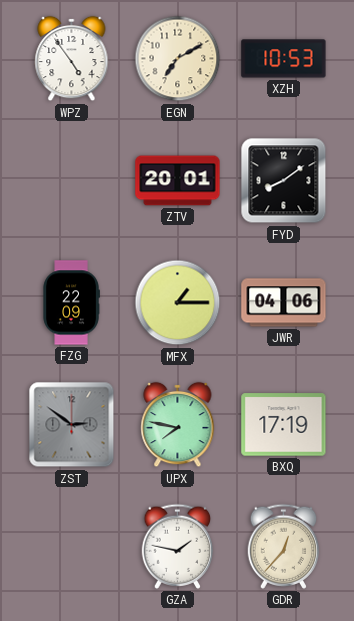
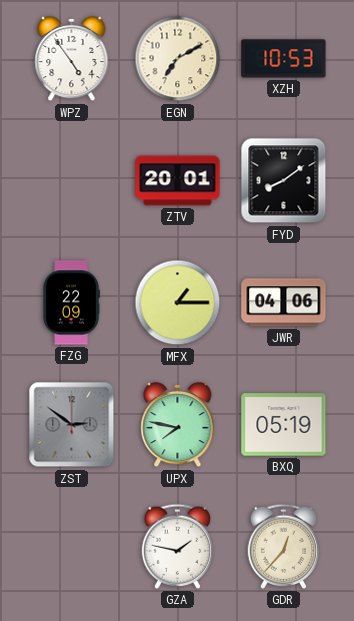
BXQ: 17:19 -> 05:19 (284, 425)
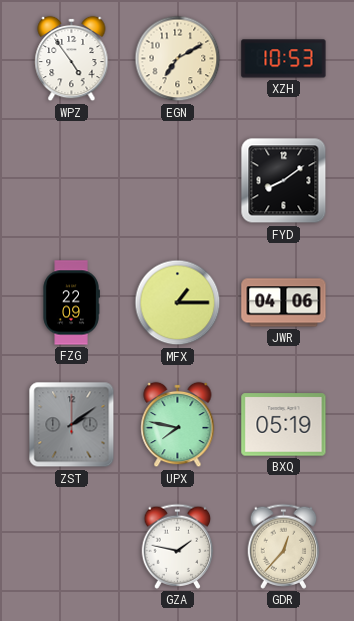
ZTV: 20:01 -> none (178, 181)
ZST: 2:51 -> 2:09 (72, 425)
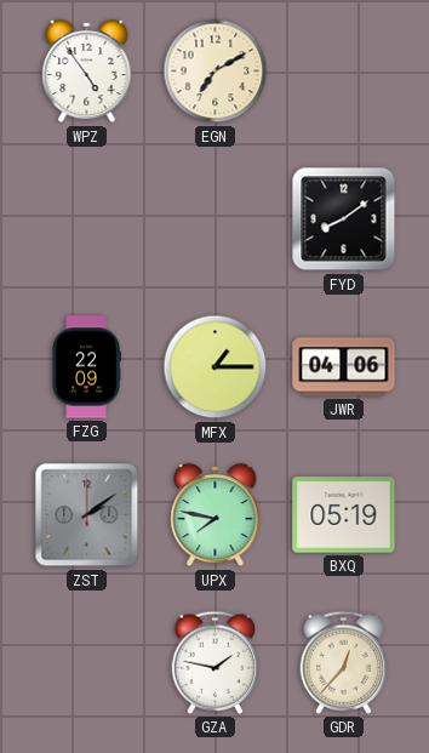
XZH: 10:53 -> none (284, 59)
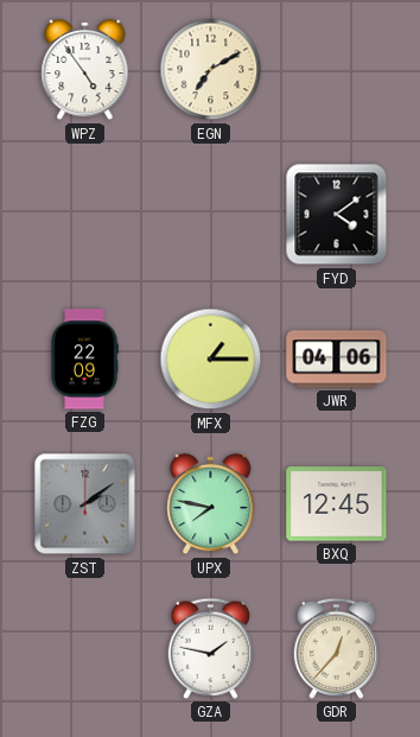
FYD: 8:09 -> 4:09 (337, 215)
BXQ: 05:19 -> 12:45 (337, 504)
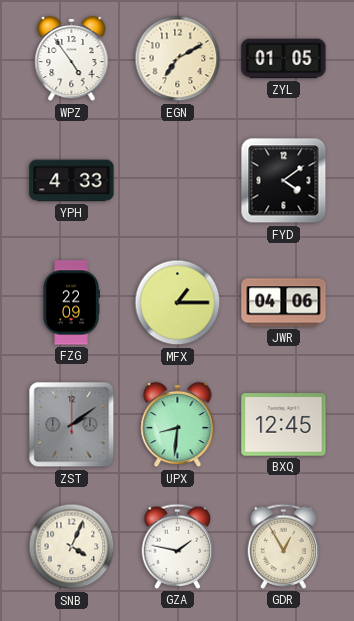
ZYL: none -> 01:05 (284, 59)
YPH: none -> 4:33 (72, 181)
UPX: 7:47 -> 8:31 (178, 425)
SNB: none -> 4:04 (72, 547)
GDR: 12:37 -> 12:55 (284, 546)
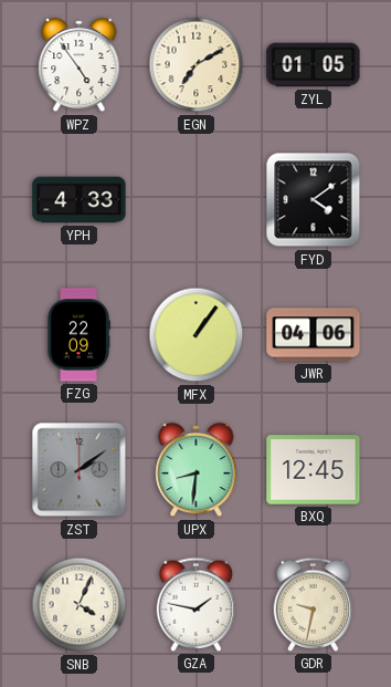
MFX: 1:15 -> 1:06 (197, 335)
GDR: 12:55 -> 9:32 (314, 604)
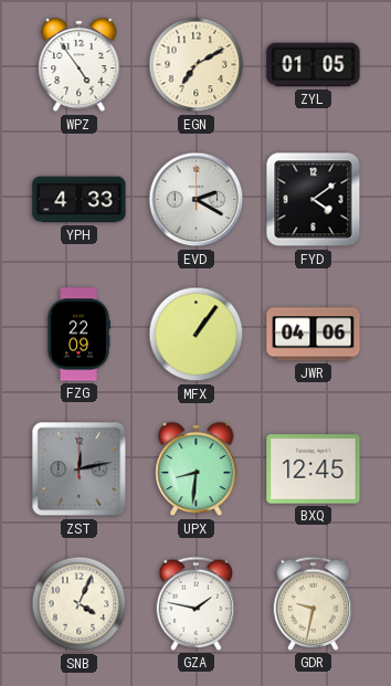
EVD: none -> 2:20 (197, 200)
ZST: 2:09 -> 12:13 (80, 469)
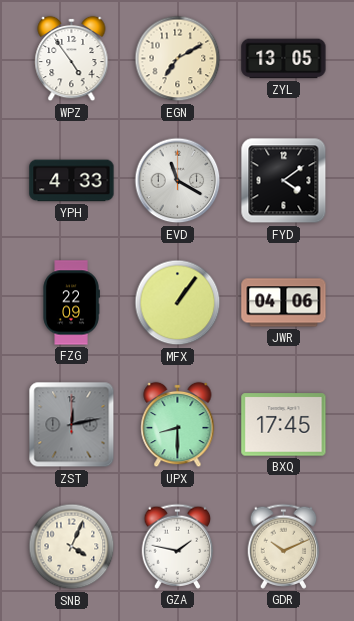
ZYL: 01:05 -> 13:05 (284, 59)
EVD: 2:20 -> 11:20 (178, 181)
UPX: 8:31 -> 8:30 (178, 425)
BXQ: 12:45 -> 17:45 (284, 425)
GDR: 9:32 -> 10:11 (284, 546)
